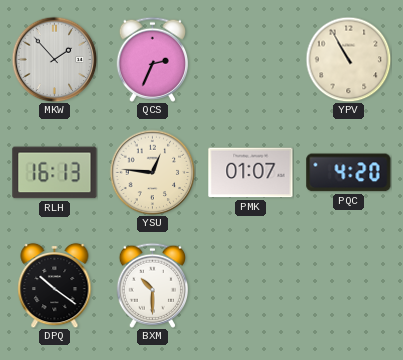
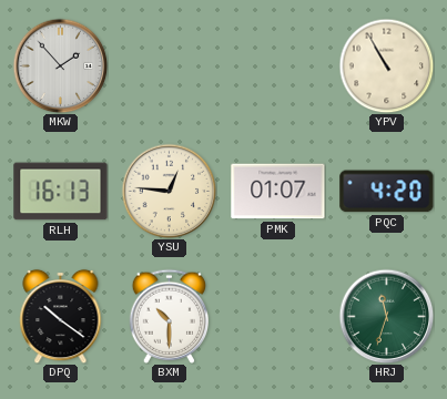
QCS: 2:34 -> none (152, 59)
HRJ: none -> 11:33 (386, 316)
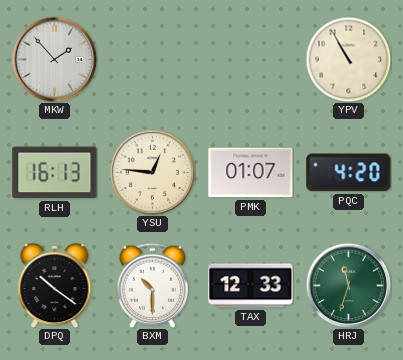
TAX: none -> 12:33 (251, 286)
